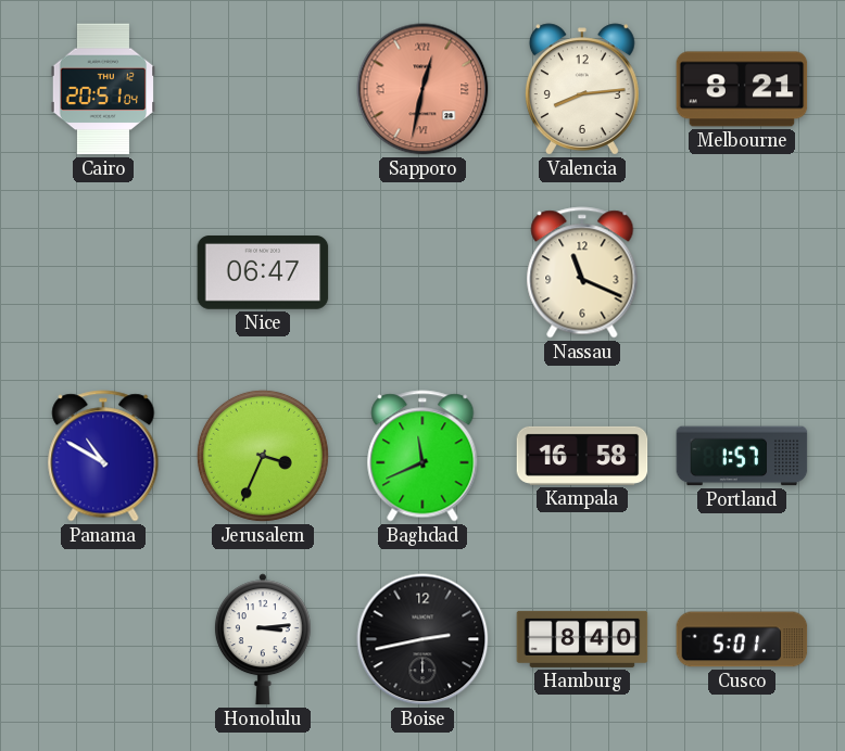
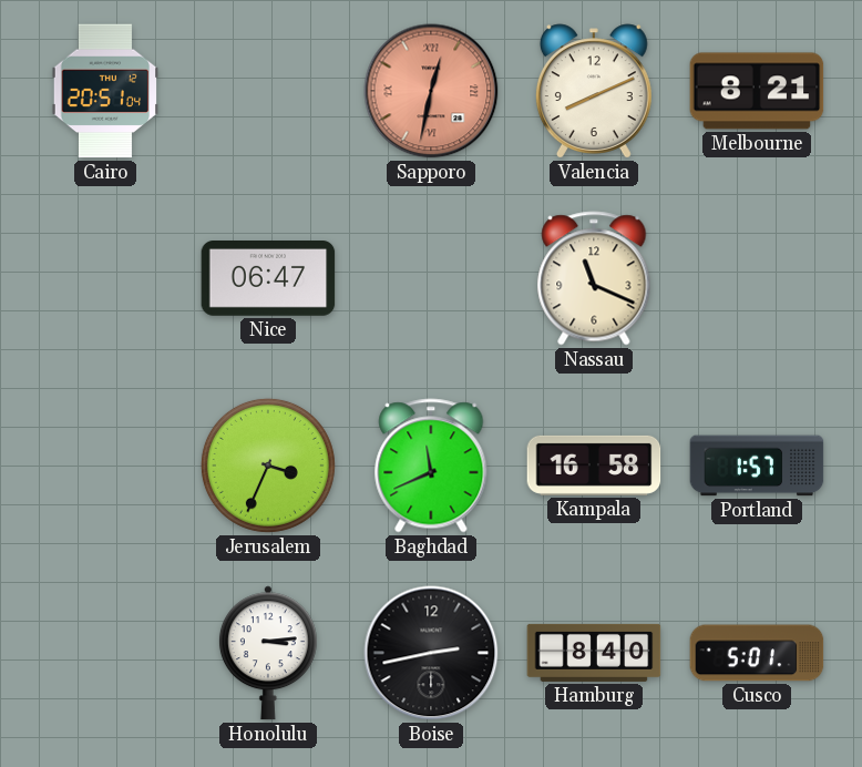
Valencia: 8:14 -> 8:11 (594, 91)
Panama: 10:50 -> none (103, 456)
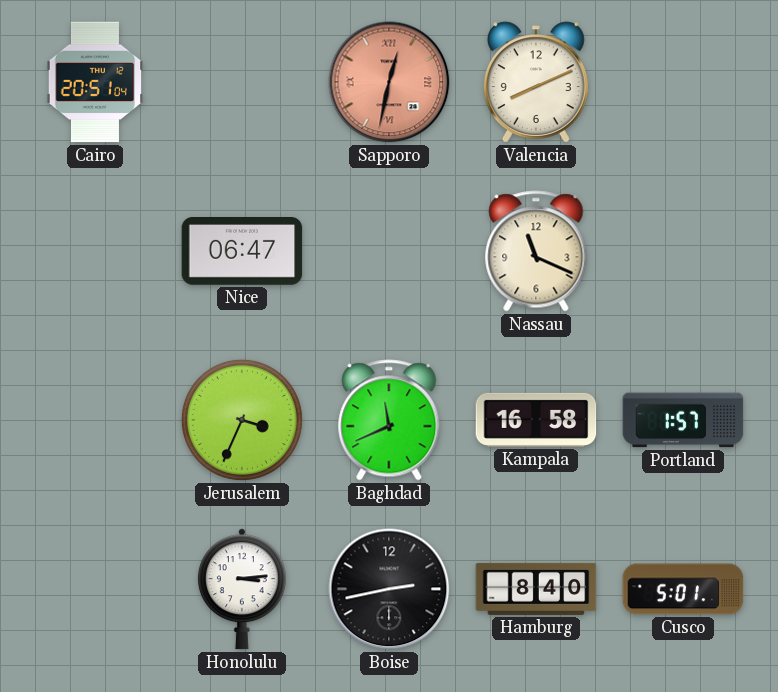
Melbourne: 8:21 -> none (757, 91)
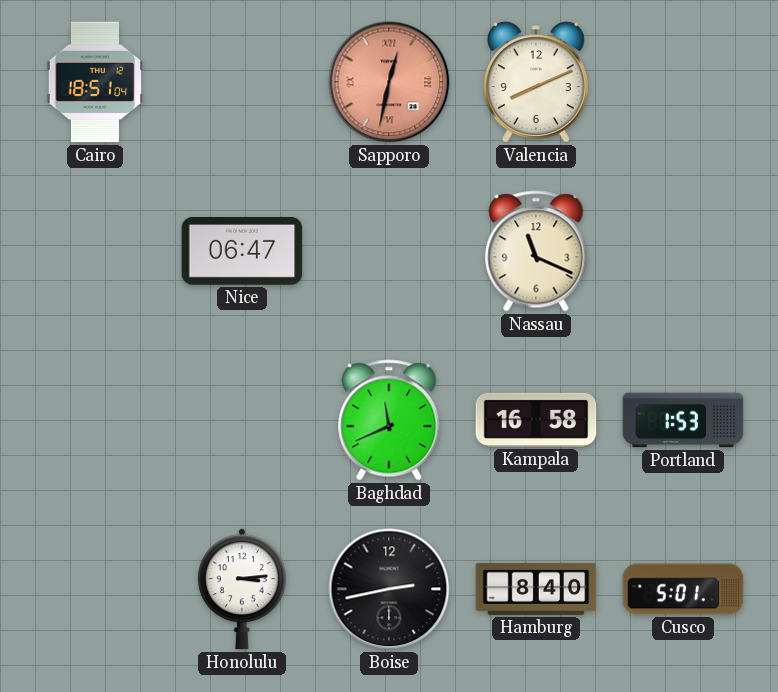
Cairo: 20:51 -> 18:51 (95, 82)
Jerusalem: 3:34 -> none (242, 420)
Portland: 1:57 -> 1:53 (683, 420)
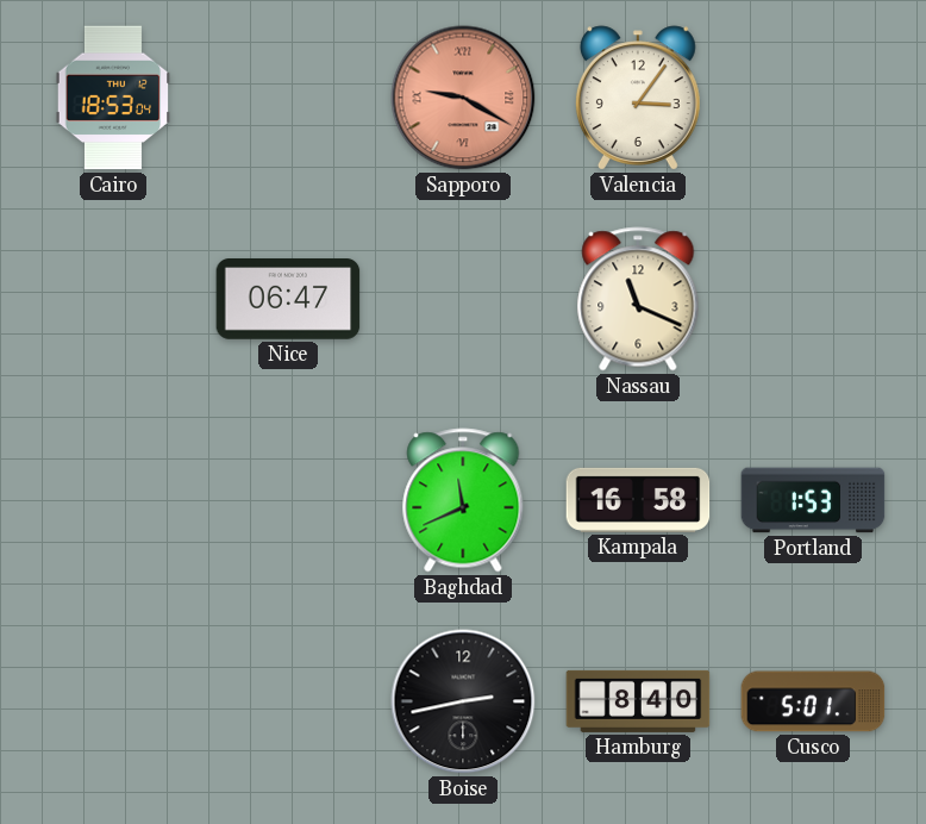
Cairo: 18:51 -> 18:53 (113, 98)
Sapporo: 12:32 -> 9:20 (463, 98)
Valencia: 8:11 -> 3:06 (638, 98)
Honolulu: 3:14 -> none (242, 589)
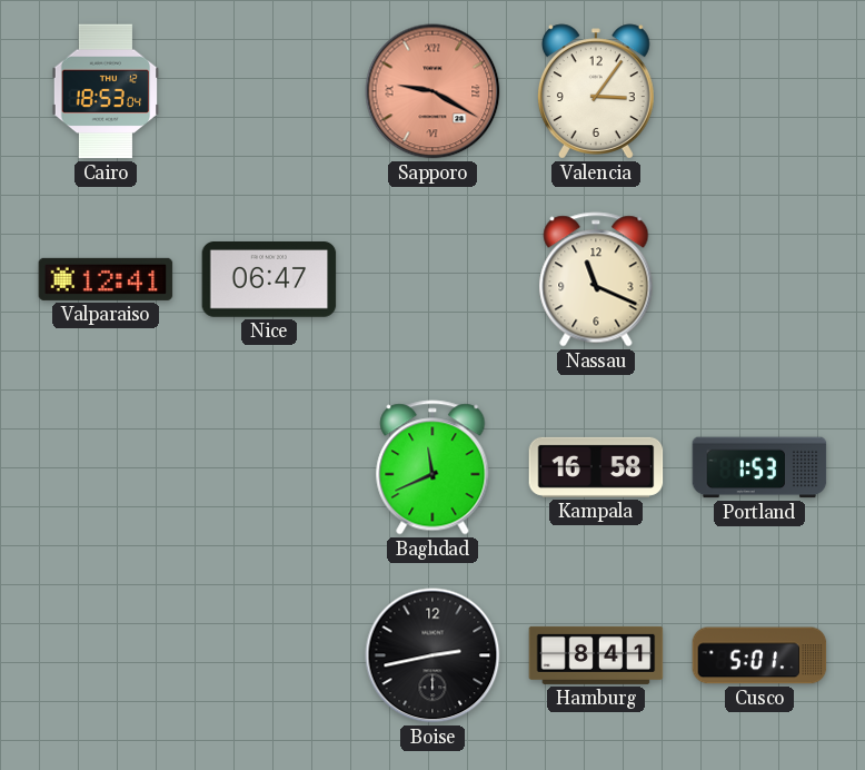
Valparaiso: none -> 12:41 (106, 279)
Hamburg: 8:40 -> 8:41 (596, 655)
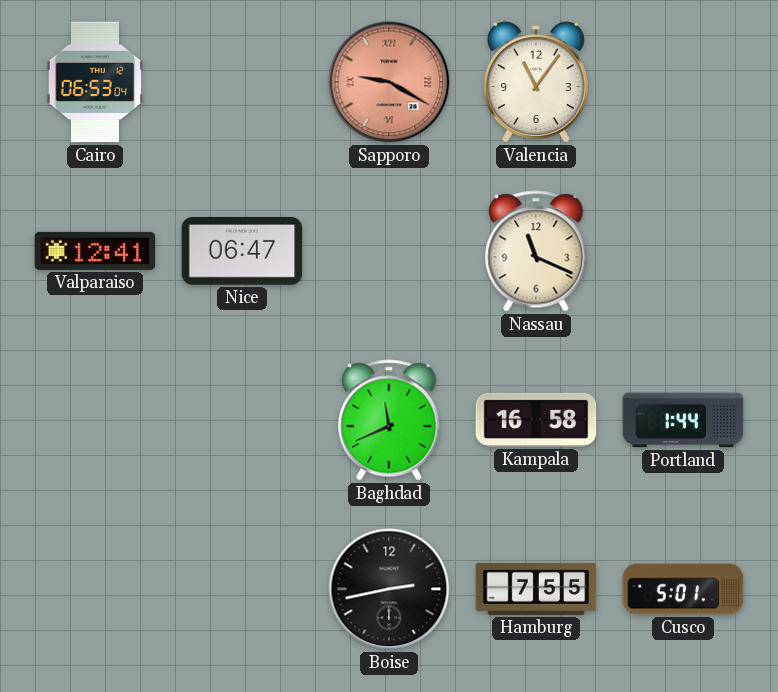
Cairo: 18:53 -> 06:53 (95, 82)
Valencia: 3:06 -> 11:06 (536, 82)
Portland: 1:53 -> 1:44 (683, 420)
Hamburg: 8:41 -> 7:55 (536, 589)
